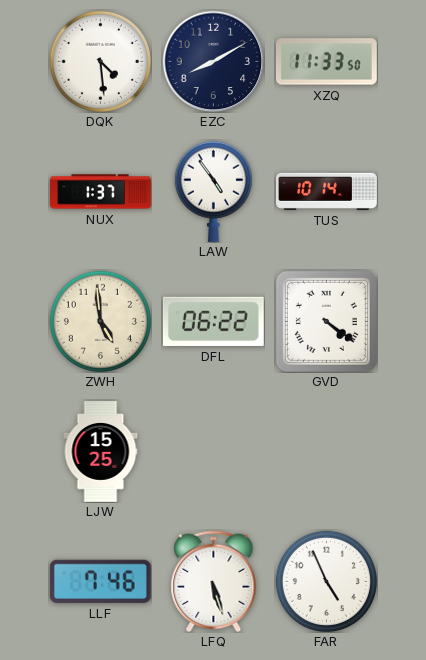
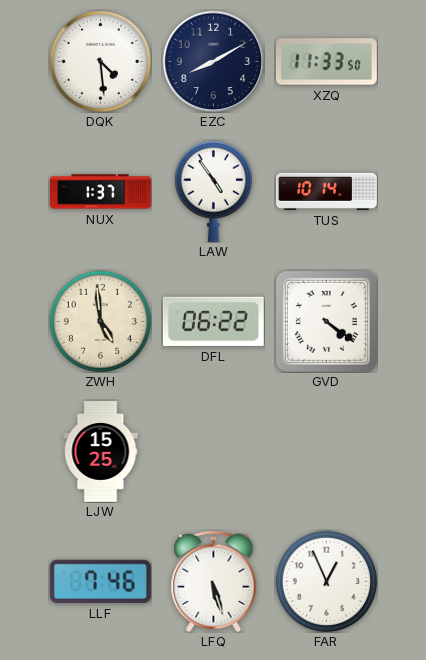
FAR: 4:56 -> 12:56 (326, 581)
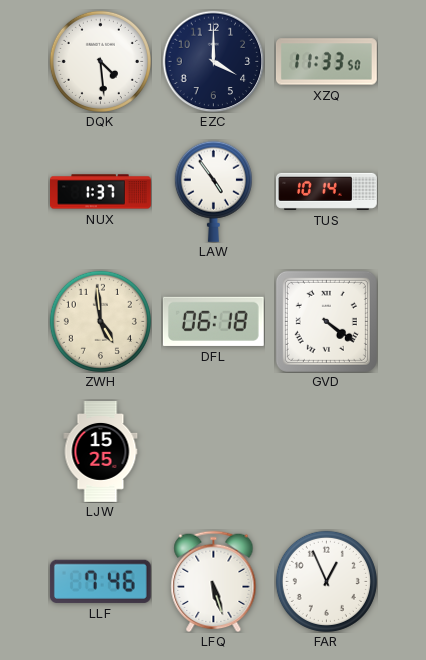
EZC: 8:10 -> 4:00 (213, 61)
DFL: 06:22 -> 06:18 (213, 321)
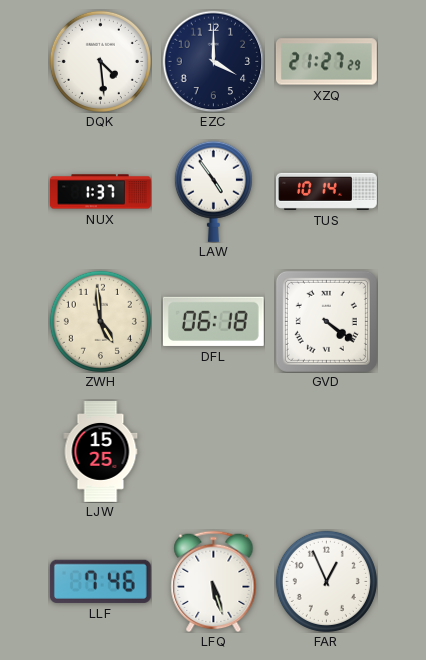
XZQ: 11:33 -> 21:27 (327, 62)
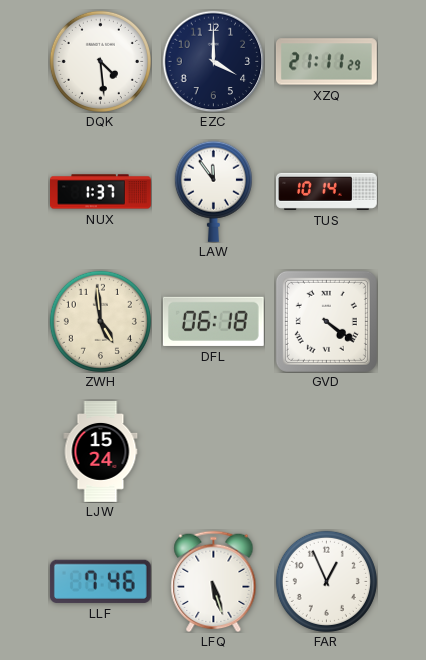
XZQ: 21:27 -> 21:11 (327, 62)
LAW: 4:54 -> 11:54 (213, 191)
LJW: 15:25 -> 15:24 (101, 452)
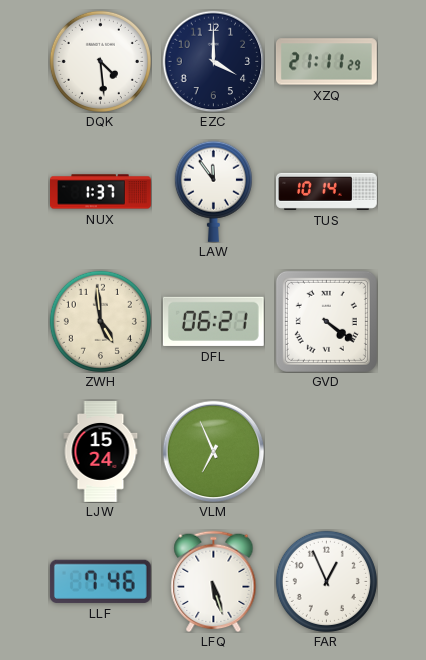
DFL: 06:18 -> 06:21 (213, 321)
VLM: none -> 6:56 (213, 451)
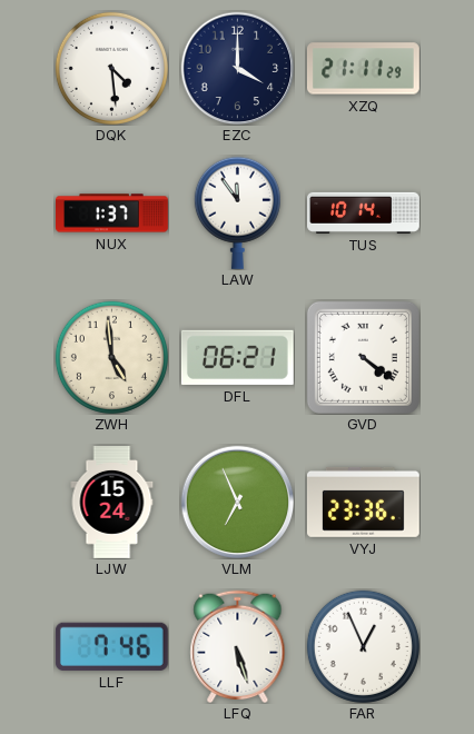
VYJ: none -> 23:36 (363, 502)
